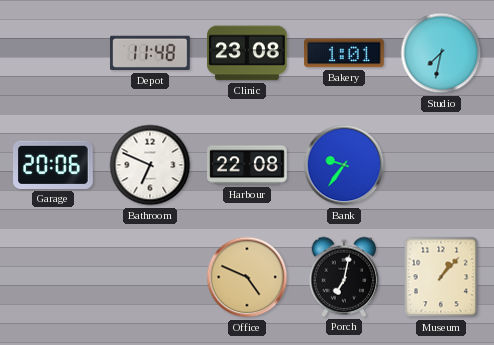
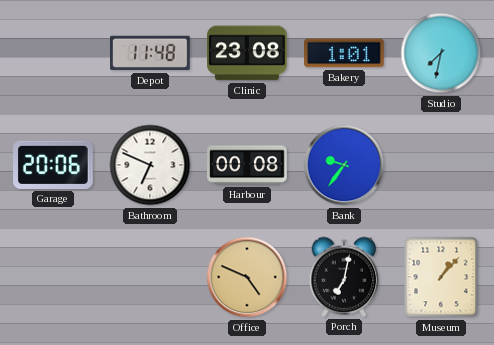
Harbour: 22:08 -> 00:08 (247, 165)
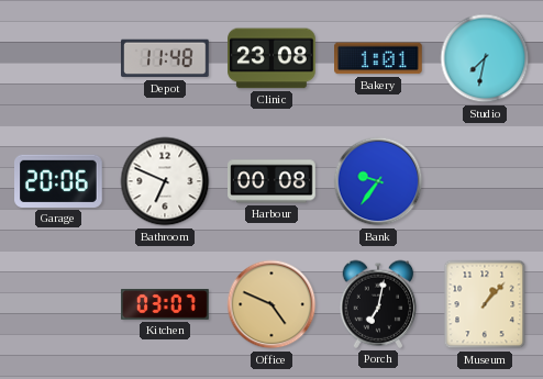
Kitchen: none -> 03:07 (165, 304)
